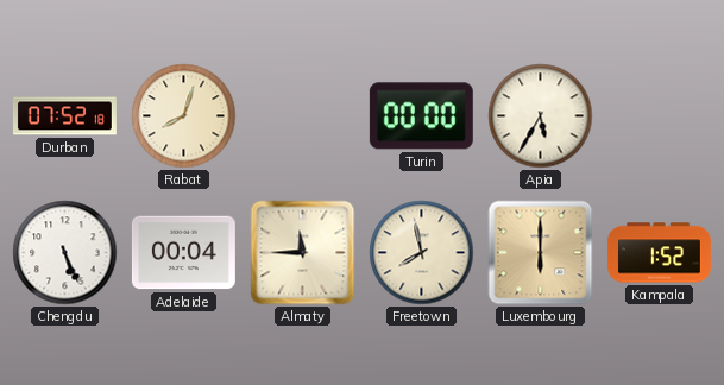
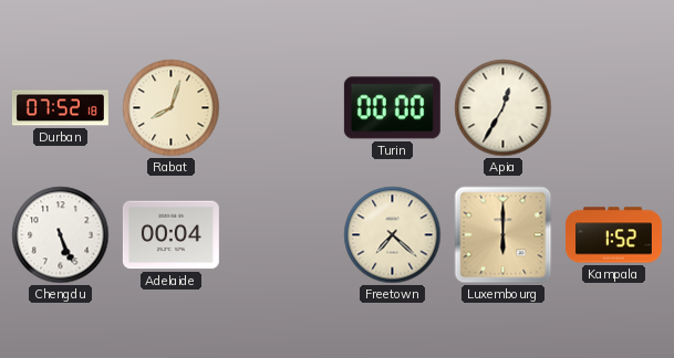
Apia: 5:35 -> 12:35 (504, 108)
Almaty: 11:45 -> none (303, 253)
Freetown: 7:58 -> 7:22 (393, 235)
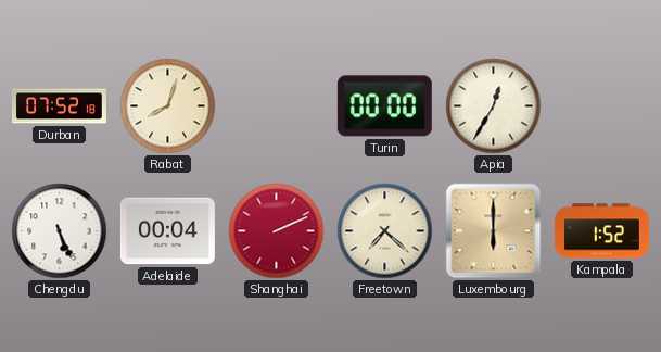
Shanghai: none -> 2:11 (277, 231)
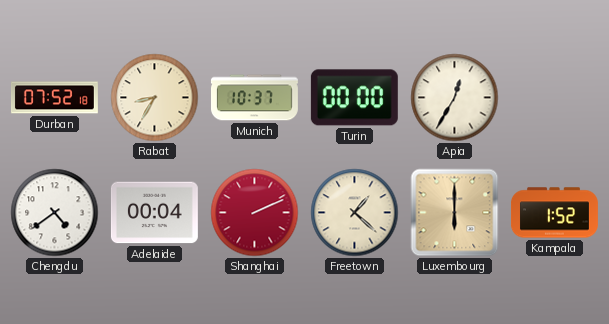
Rabat: 8:03 -> 8:35 (155, 98)
Munich: none -> 10:37 (254, 98)
Chengdu: 5:26 -> 4:39 (55, 213)
Freetown: 7:22 -> 1:22 (355, 213)
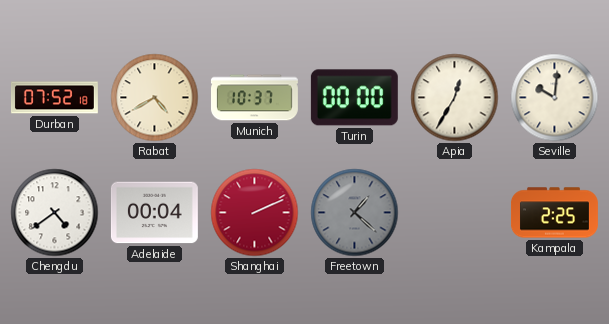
Rabat: 8:35 -> 4:40 (155, 98)
Seville: none -> 10:01 (555, 98)
Freetown dial: cream -> grey (355, 213)
Luxembourg: 6:00 -> none (455, 213)
Kampala: 1:52 -> 2:25 (554, 213)
